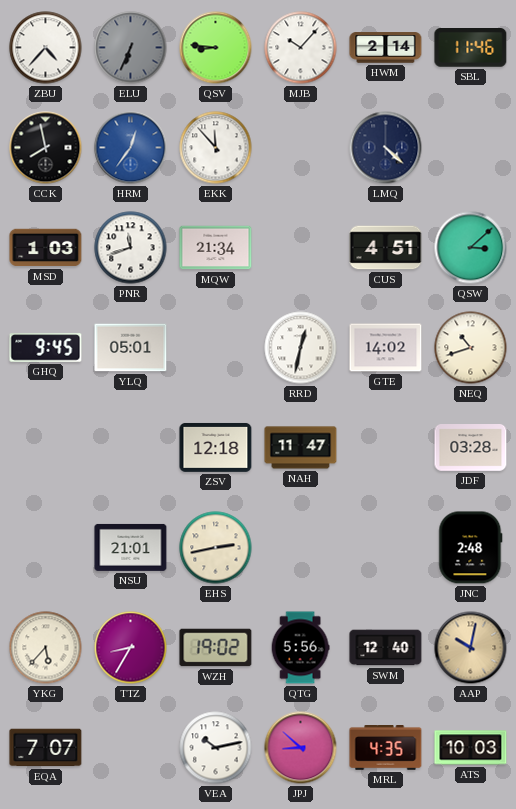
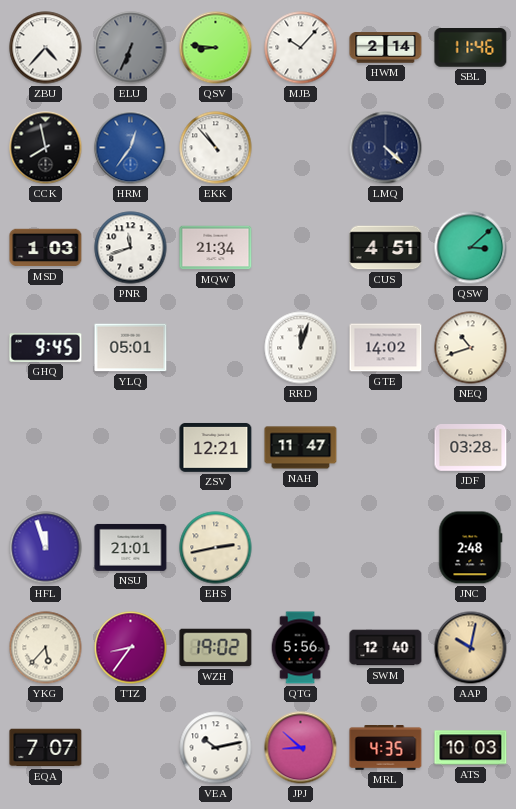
EKK: 11:53 -> 10:53 (216, 148)
RRD: 12:32 -> 12:03 (301, 348)
ZSV: 12:18 -> 12:21 (216, 447)
HFL: none -> 11:57 (46, 548)
TTZ: 8:35 -> 8:36 (131, 648)
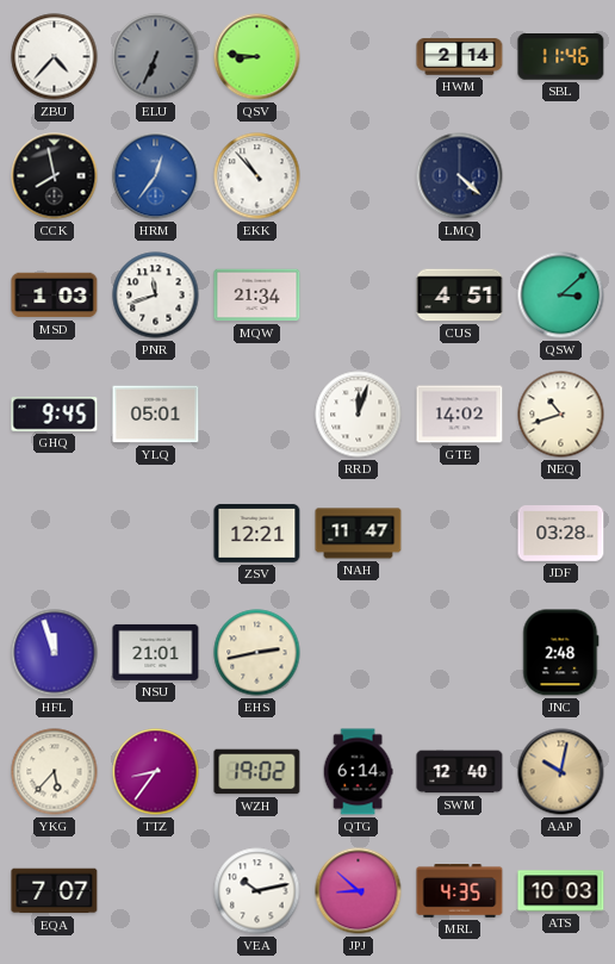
MJB: 10:07 -> none (301, 48)
QTG: 5:56 -> 6:14 (358, 772)
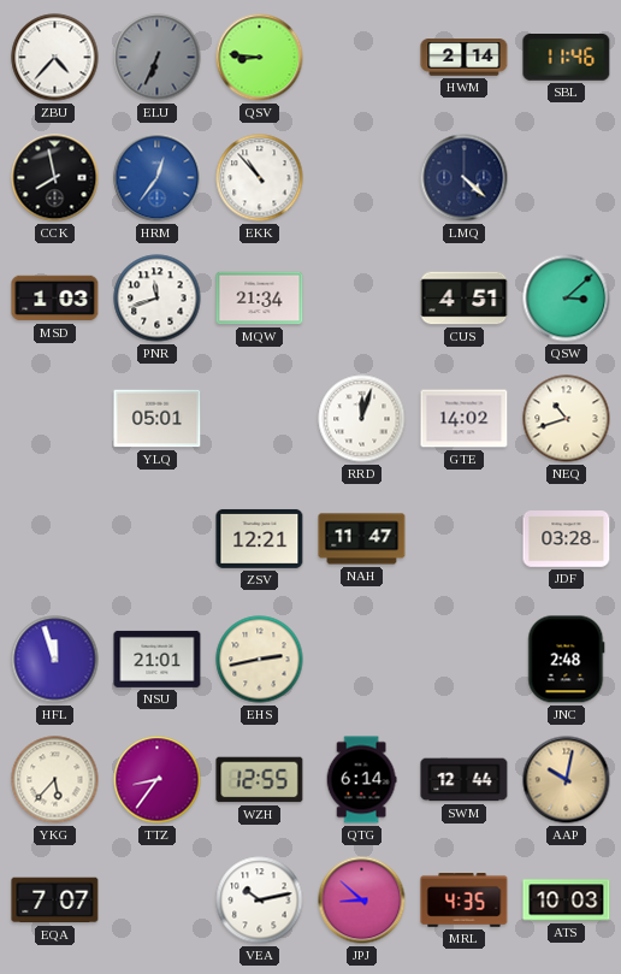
GHQ: 9:45 -> none (55, 415)
WZH: 19:02 -> 12:55 (260, 780)
SWM: 12:40 -> 12:44 (465, 780)
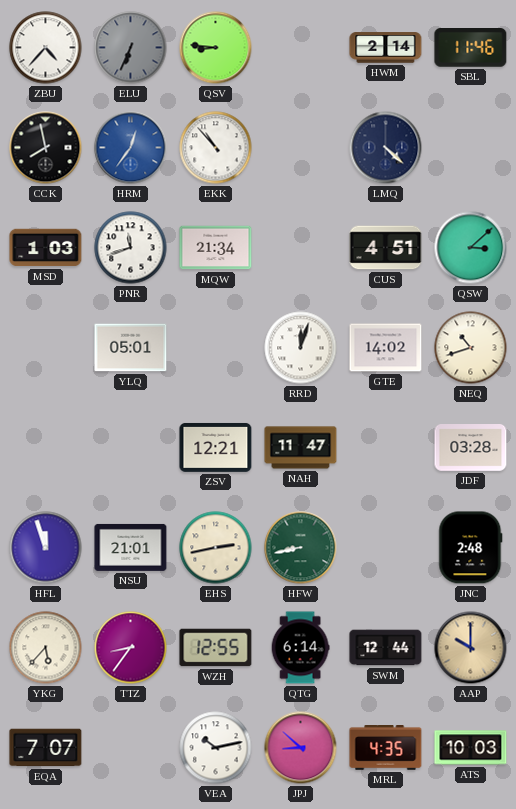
HFW: none -> 8:43 (301, 548)
AAP: 10:02 -> 10:00 (471, 648)
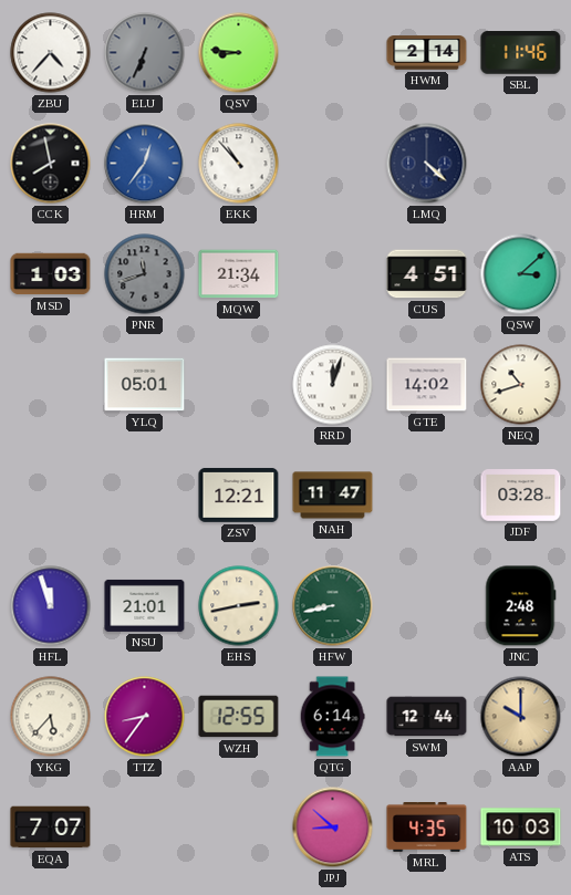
PNR dial: white -> grey (145, 274)
VEA: 10:13 -> none (216, 748)
